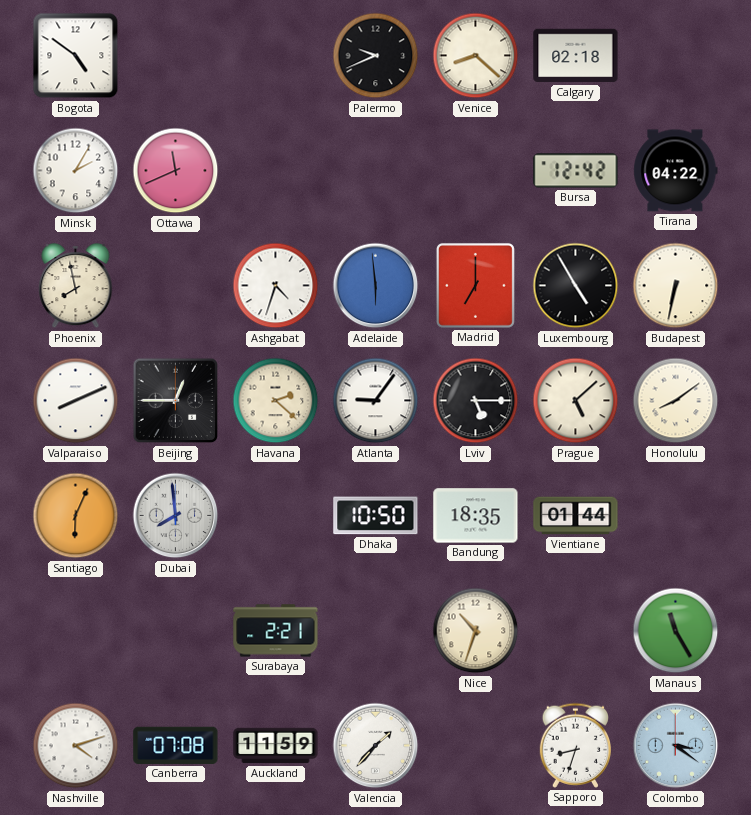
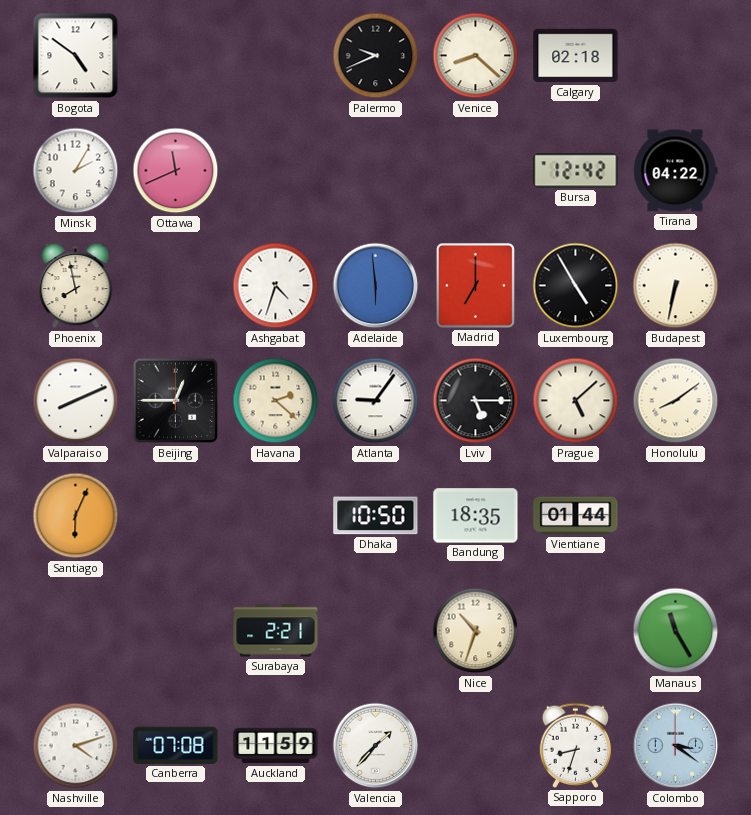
Dubai: 7:59 -> none (176, 516)
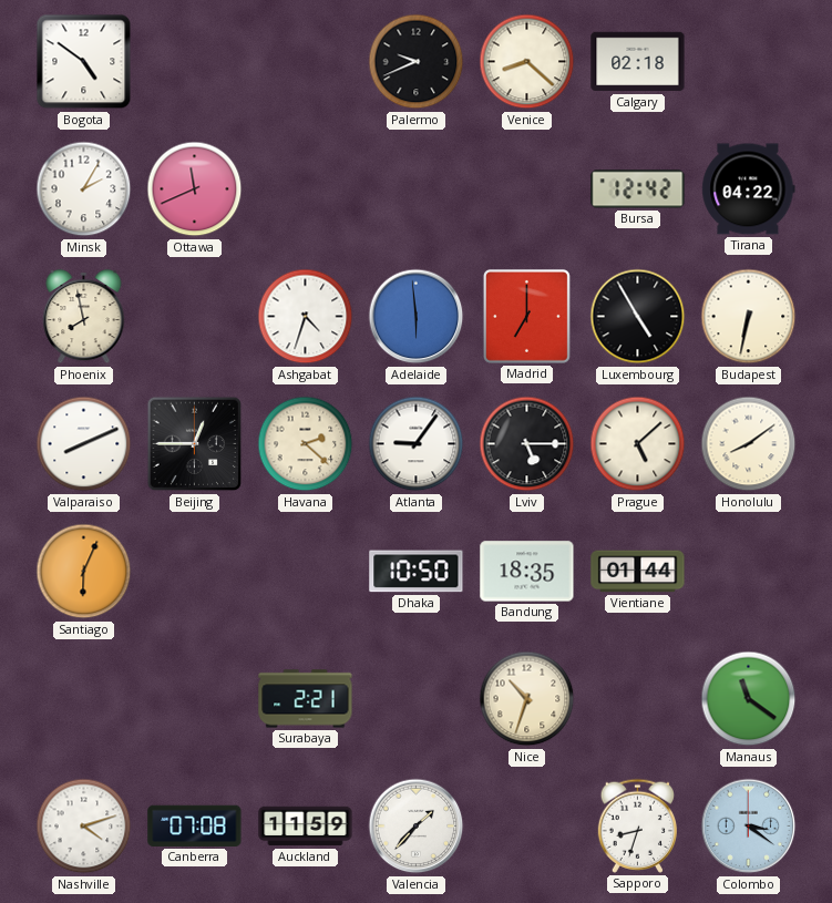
Manaus: 11:25 -> 11:21 (749, 699)
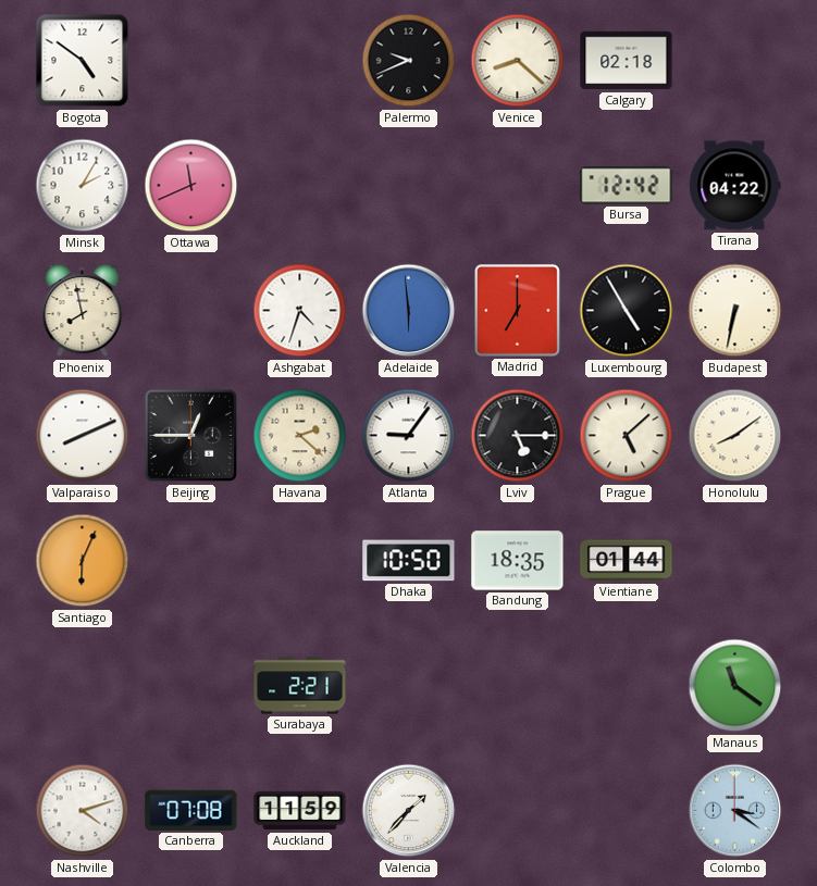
Nice: 10:33 -> none (527, 699)
Sapporo: 8:33 -> none (638, 825)
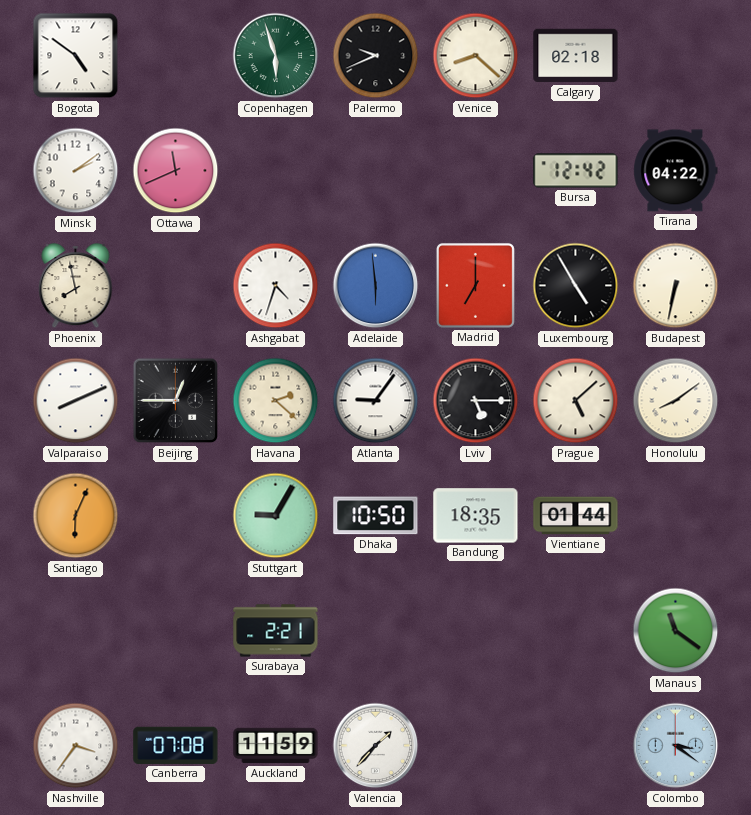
Copenhagen: none -> 5:57 (276, 56)
Minsk: 2:05 -> 2:09 (76, 171)
Stuttgart: none -> 9:05 (276, 516)
Nashville: 4:12 -> 3:36 (76, 746)
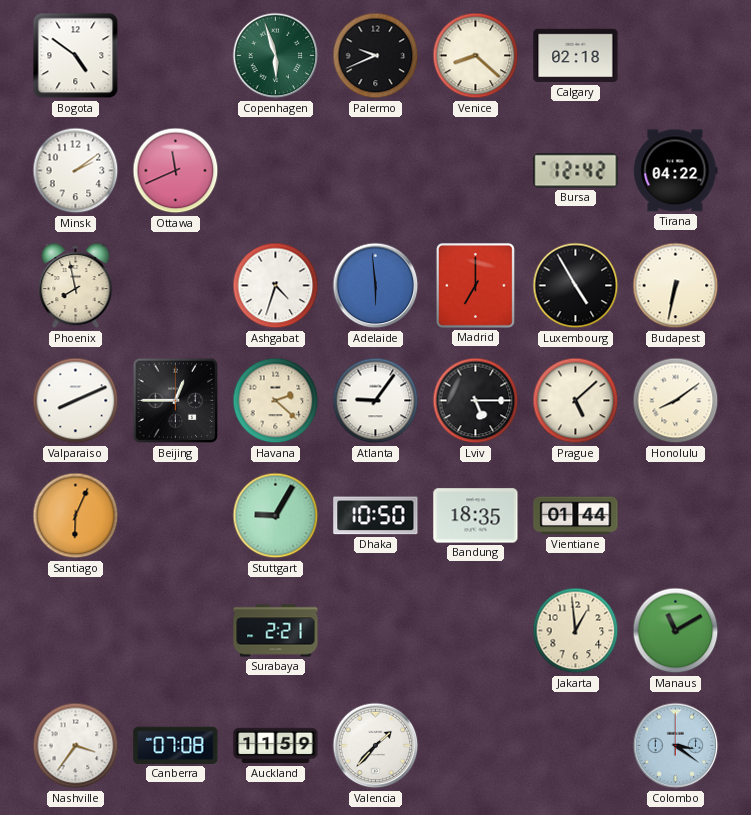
Jakarta: none -> 12:59 (576, 631)
Manaus: 11:21 -> 11:10 (676, 631)
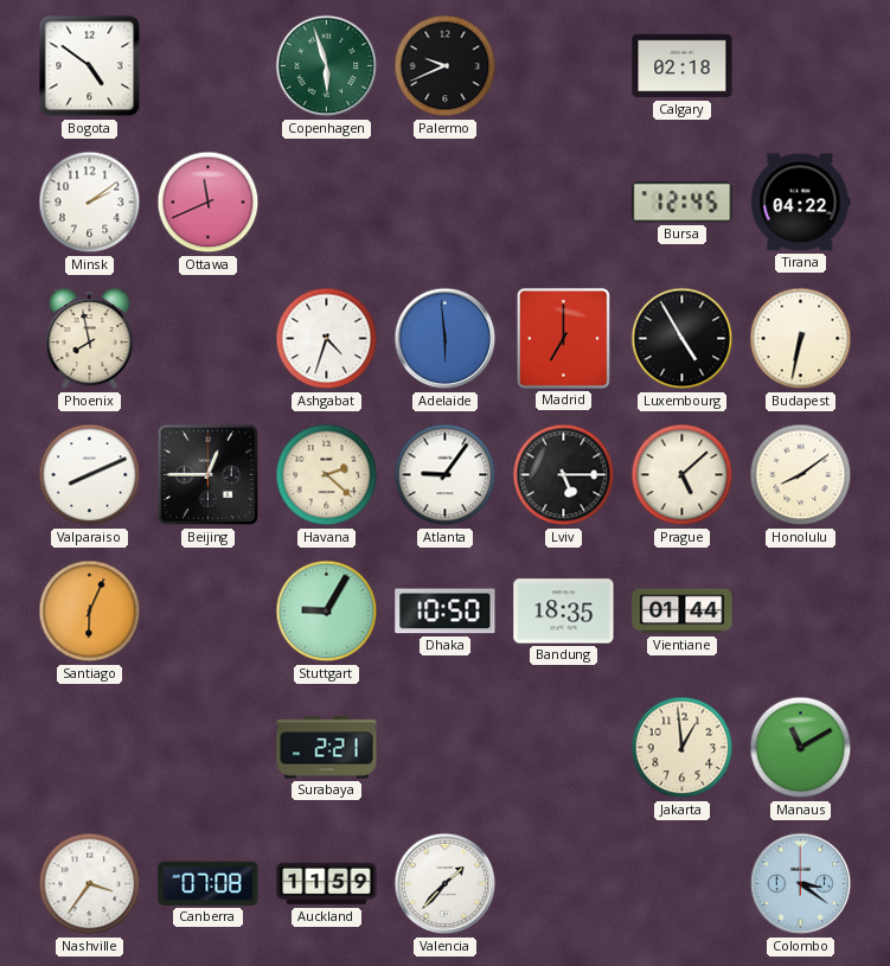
Venice: 8:22 -> none (476, 56)
Bursa: 12:42 -> 12:45 (683, 203)
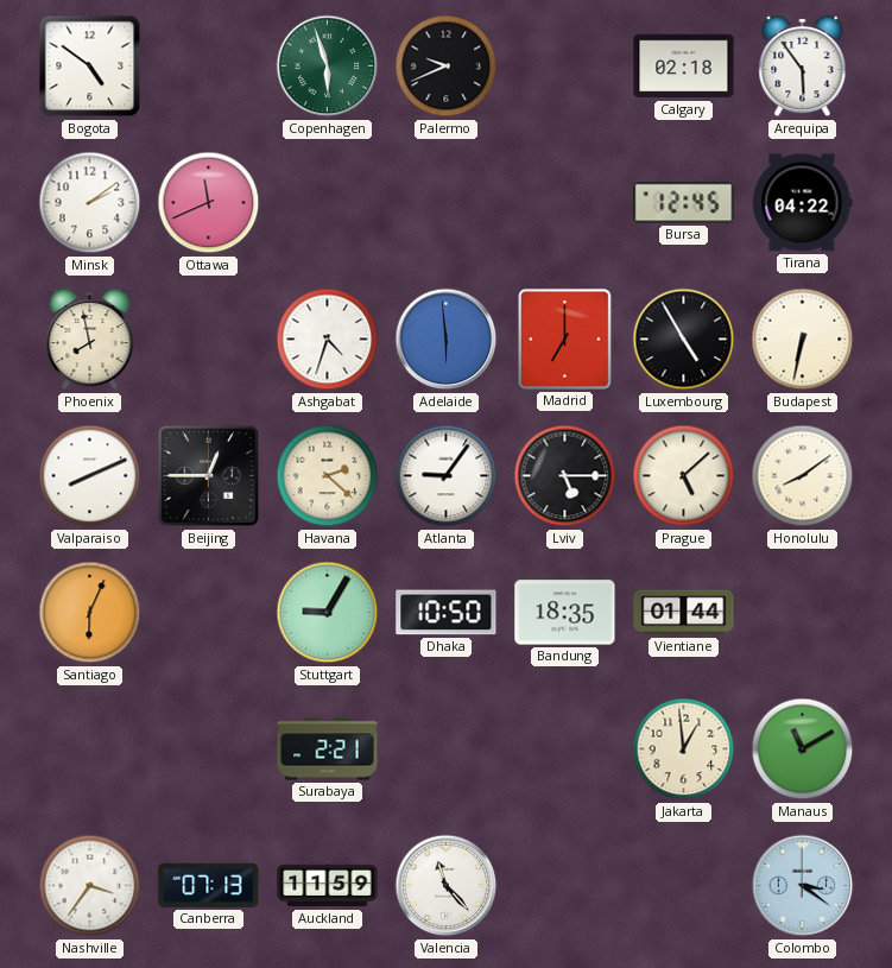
Arequipa: none -> 5:54 (803, 67)
Canberra: 07:08 -> 07:13 (209, 885)
Valencia: 1:37 -> 11:23 (447, 886)
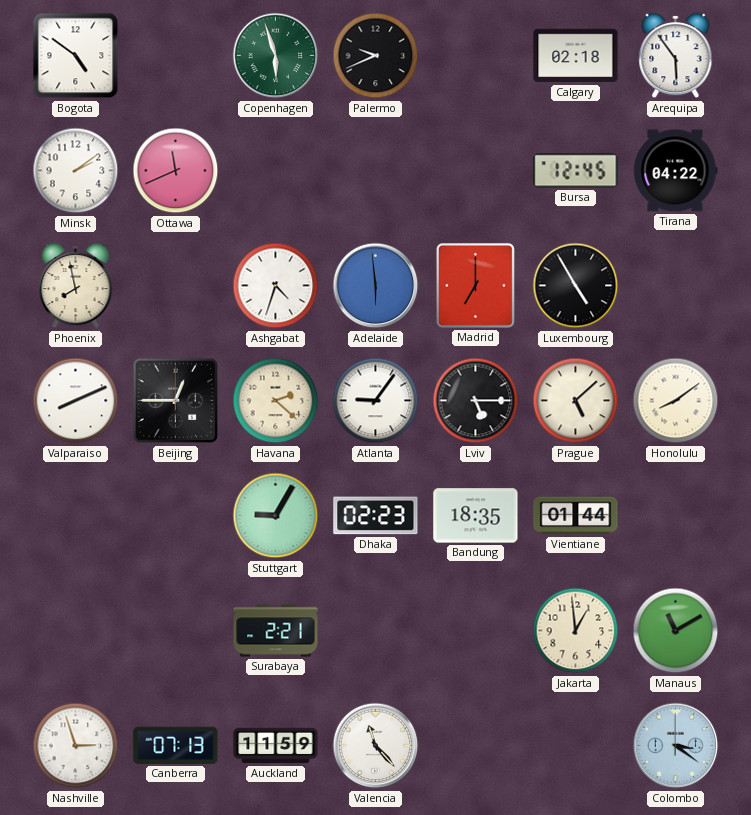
Budapest: 6:32 -> none (803, 340)
Santiago: 6:04 -> none (90, 613)
Dhaka: 10:50 -> 02:23 (376, 516)
Nashville: 3:36 -> 2:57 (76, 746)
